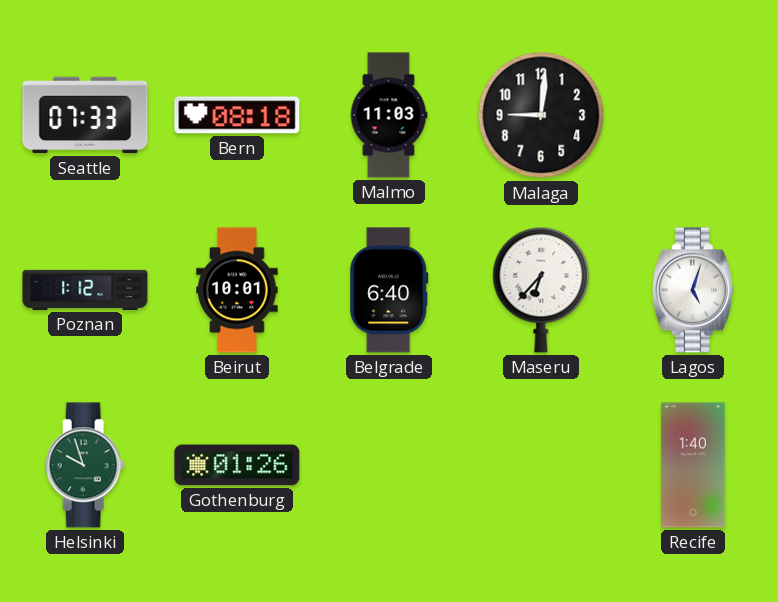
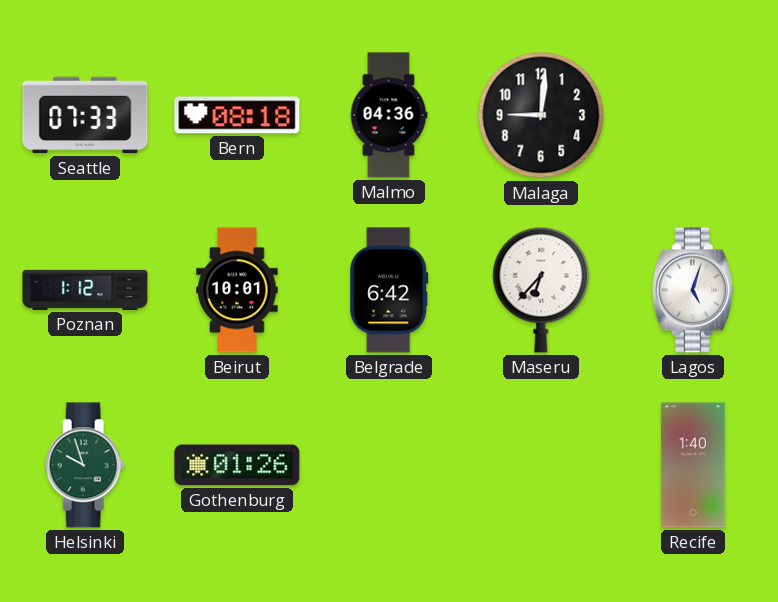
Malmo: 11:03 -> 04:36 (389, 115)
Belgrade: 6:40 -> 6:42 (389, 290)
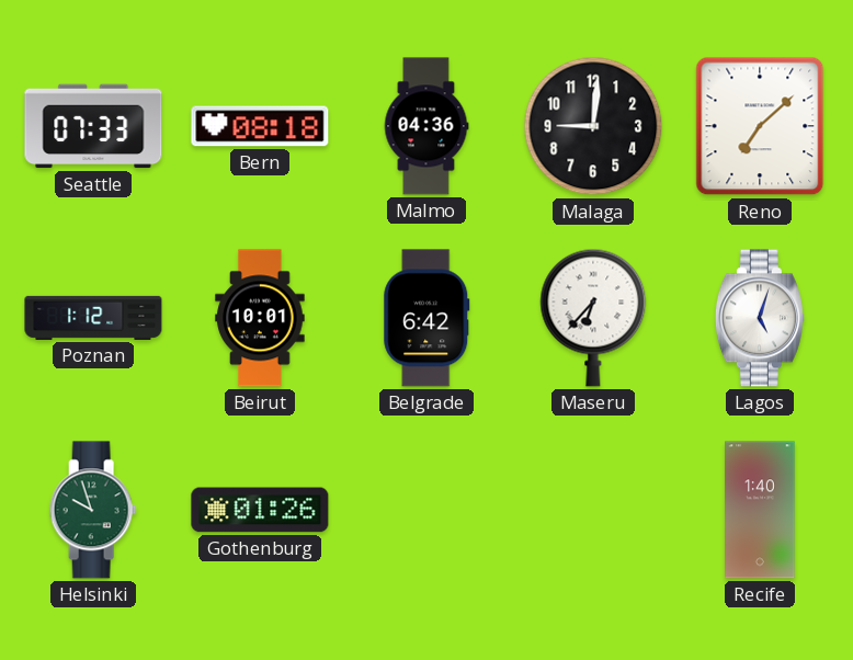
Reno: none -> 7:08 (760, 126)
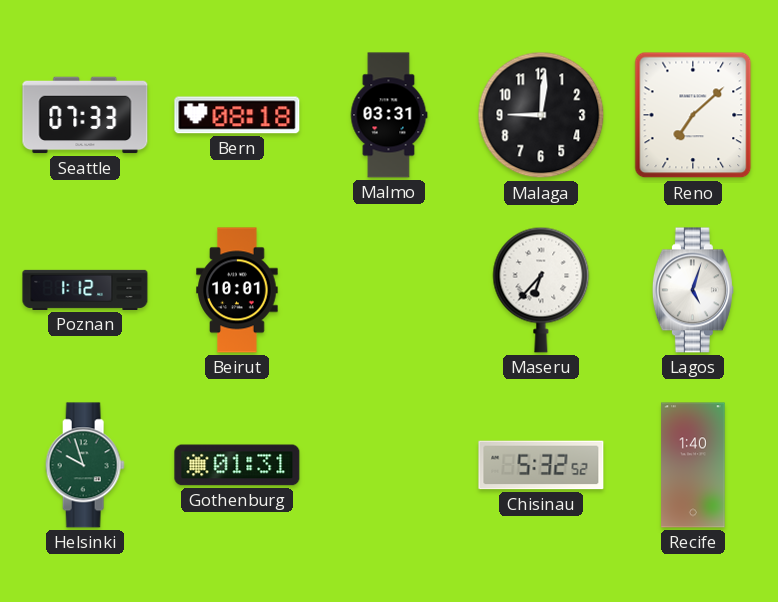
Malmo: 04:36 -> 03:31 (389, 115)
Belgrade: 6:42 -> none (426, 318)
Gothenburg: 01:26 -> 01:31 (237, 465)
Chisinau: none -> 5:32 (541, 465)
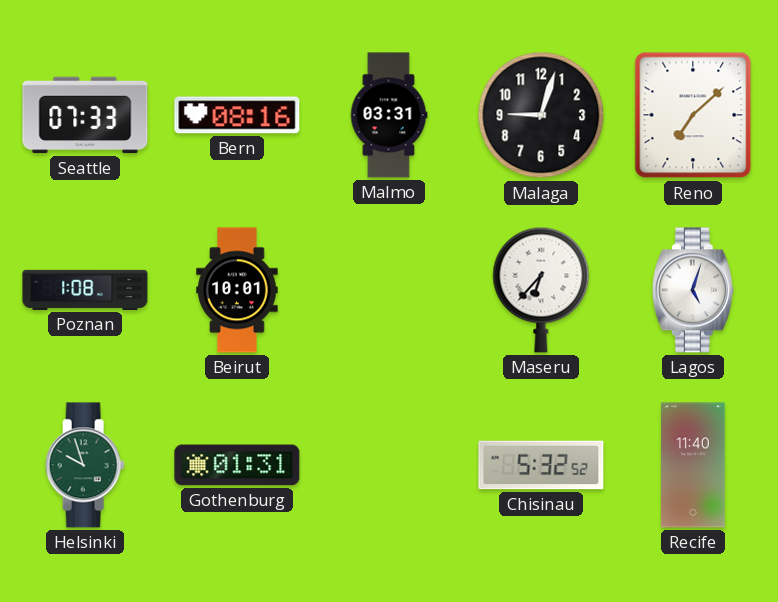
Bern: 08:18 -> 08:16 (237, 115)
Malaga: 9:01 -> 9:03 (541, 115)
Poznan: 1:12 -> 1:08 (85, 290)
Recife: 1:40 -> 11:40 (693, 465)
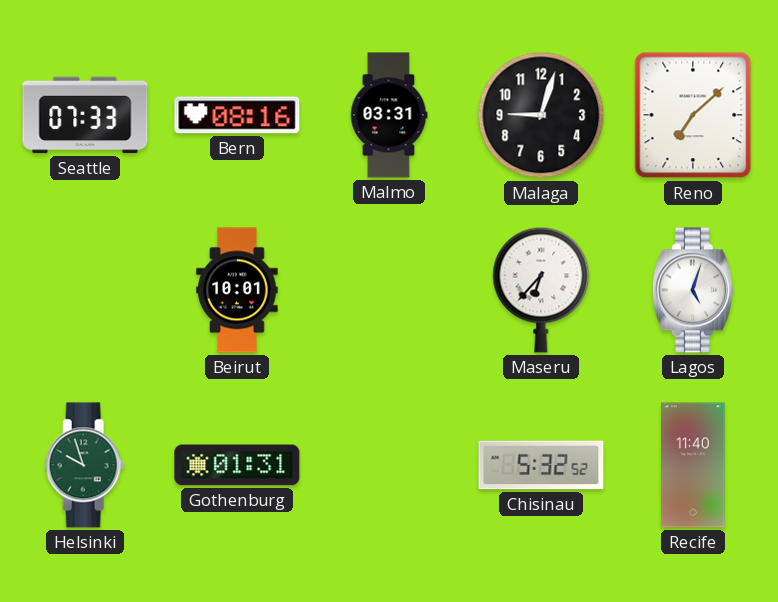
Poznan: 1:08 -> none (85, 290)
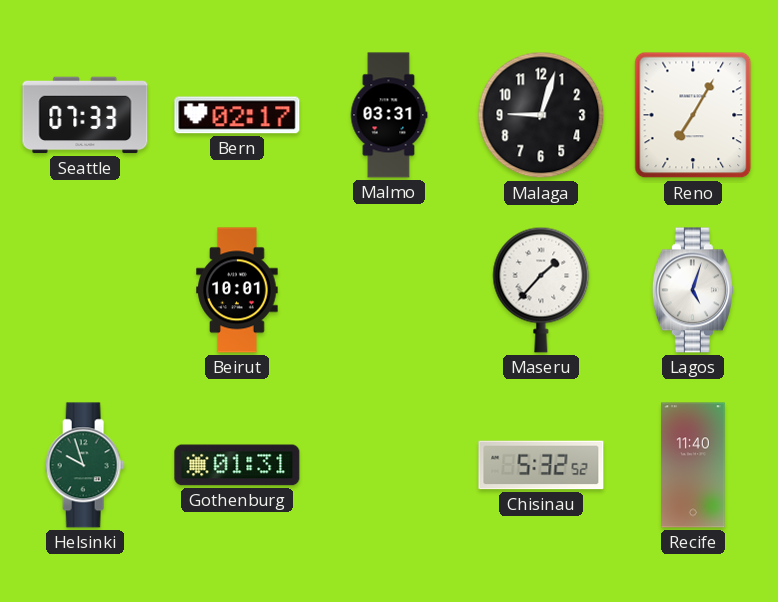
Bern: 08:16 -> 02:17 (237, 115)
Reno: 7:08 -> 7:05 (693, 115)
Maseru: 6:37 -> 1:37 (541, 290)
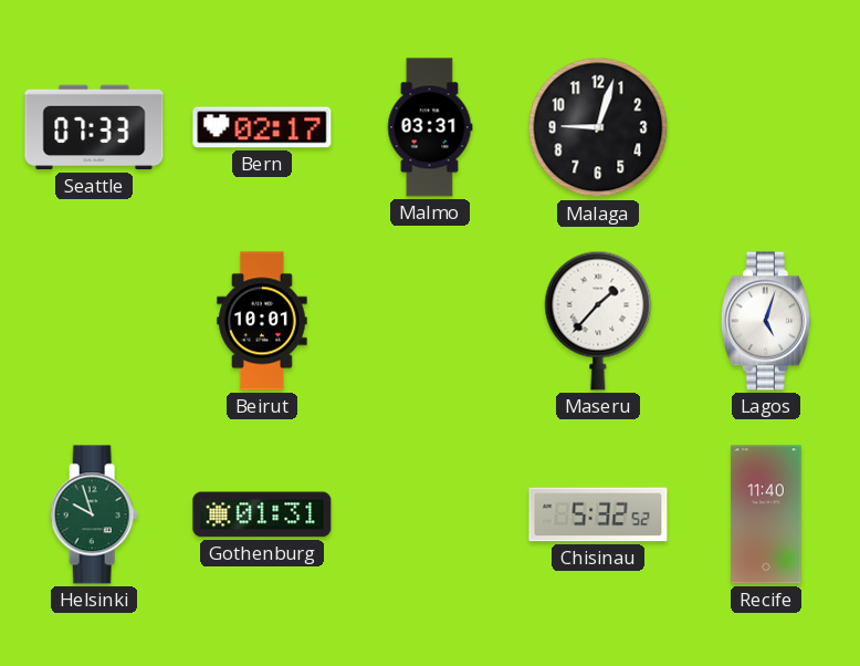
Reno: 7:05 -> none (693, 115)
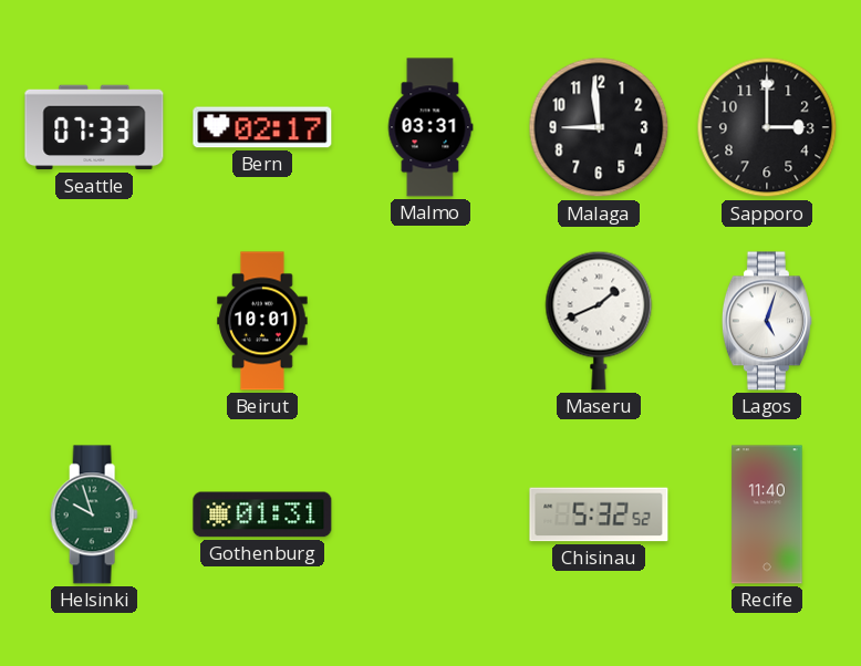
Malaga: 9:03 -> 8:59 (599, 127)
Sapporo: none -> 3:00 (767, 127)
Maseru: 1:37 -> 1:41 (599, 321)
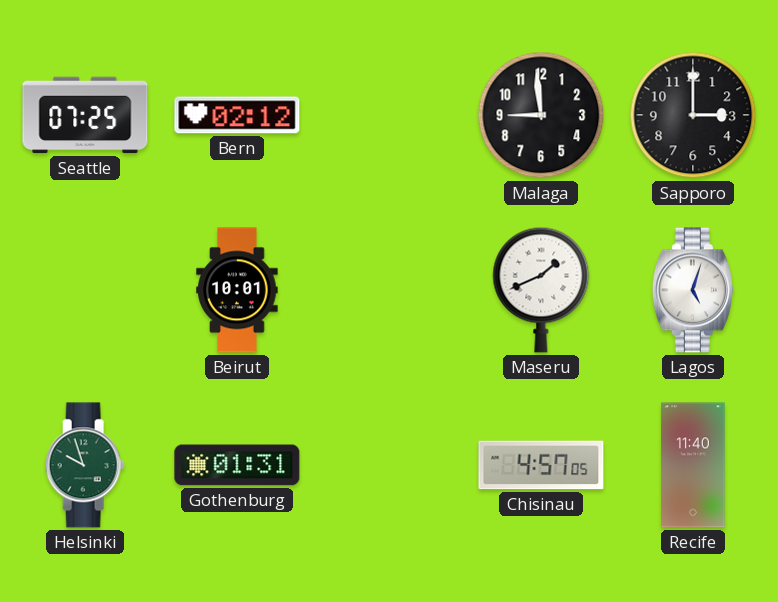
Seattle: 07:33 -> 07:25 (85, 115)
Bern: 02:17 -> 02:12 (237, 115)
Malmo: 03:31 -> none (430, 127)
Chisinau: 5:32 -> 4:57 (541, 465)
